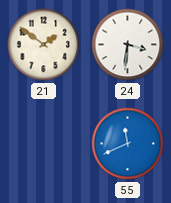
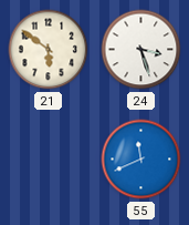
21: 1:51 -> 5:51 (49, 50)
24: 3:31 -> 3:27 (141, 50)
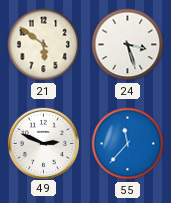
49: none -> 2:49 (43, 143)
55: 11:41 -> 11:37 (128, 144)
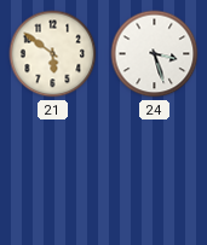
49: 2:49 -> none (43, 143)
55: 11:37 -> none (128, 144)
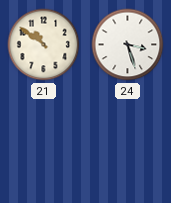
21: 5:51 -> 10:51 (44, 45)
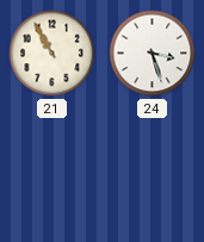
21: 10:51 -> 10:55 (52, 54)
